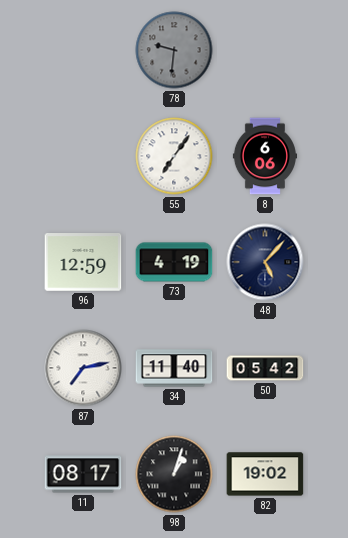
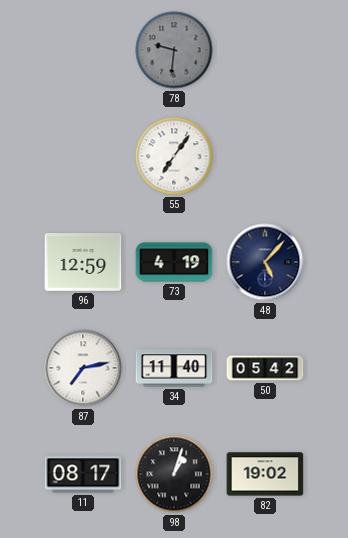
8: 6:06 -> none (264, 156)
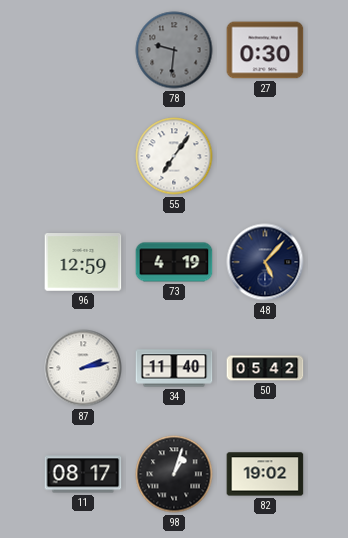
27: none -> 0:30 (265, 50)
87: 7:13 -> 2:13 (83, 368)
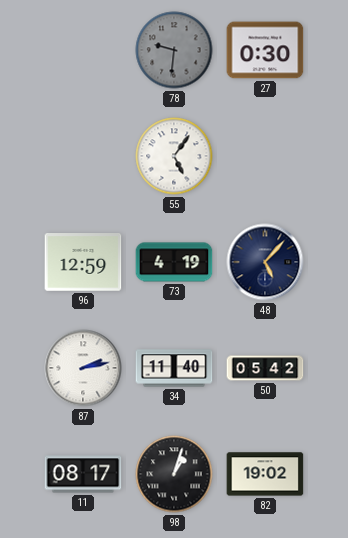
55: 7:06 -> 5:06 (174, 156)
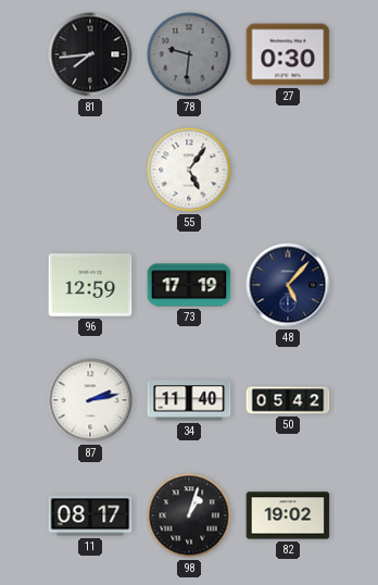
81: none -> 7:44 (90, 54)
73: 4:19 -> 17:19 (189, 285)
